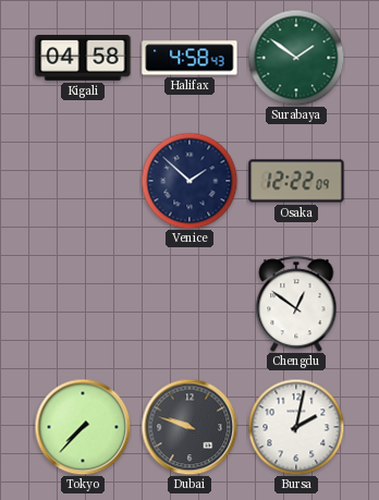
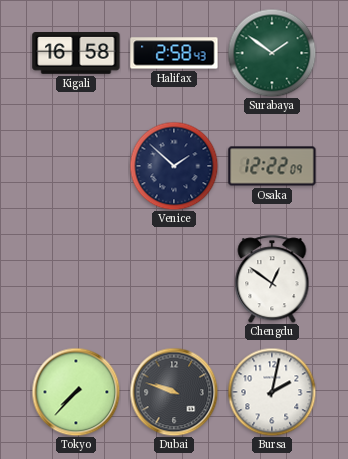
Kigali: 04:58 -> 16:58 (76, 54)
Halifax: 4:58 -> 2:58 (174, 53)
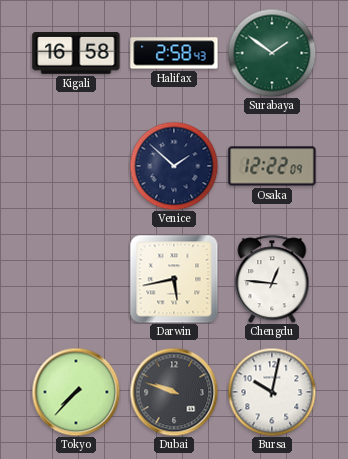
Darwin: none -> 5:43 (174, 279)
Chengdu: 12:51 -> 12:46 (272, 279)
Bursa: 2:02 -> 10:02 (272, 392)
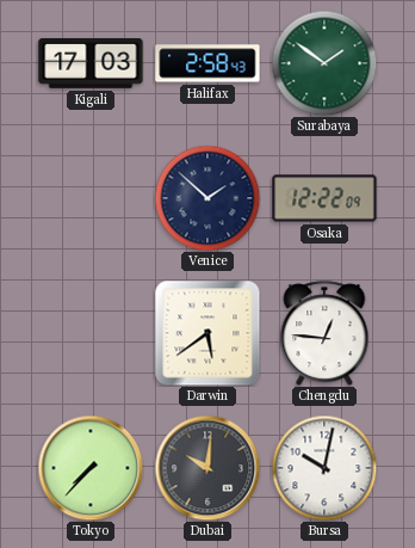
Kigali: 16:58 -> 17:03 (91, 64)
Darwin: 5:43 -> 5:39 (207, 333)
Dubai: 9:48 -> 10:01 (207, 468)
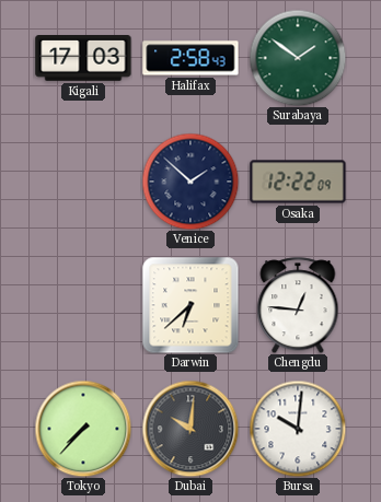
Darwin: 5:39 -> 6:38 (190, 305)
Bursa: 10:02 -> 10:01 (298, 429)
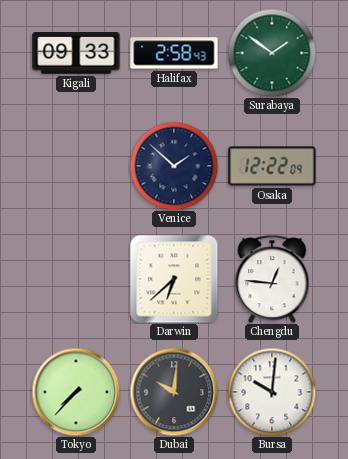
Kigali: 17:03 -> 09:33 (76, 54)
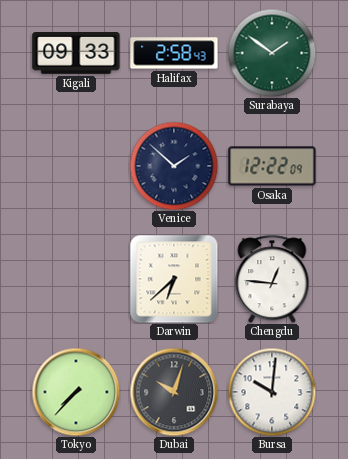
Dubai: 10:01 -> 10:03 (174, 392)
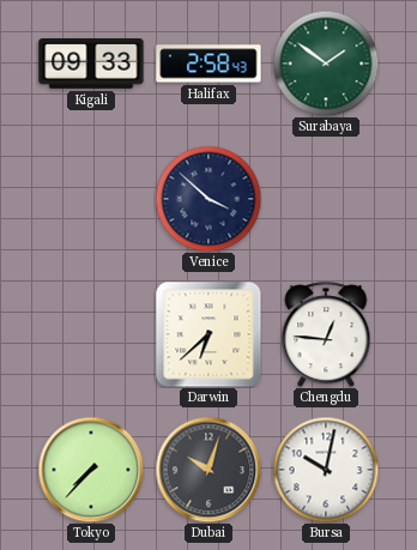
Venice: 1:52 -> 3:52 (208, 199)
Osaka: 12:22 -> none (272, 166)
Bursa: 10:01 -> 10:02 (326, 470)
